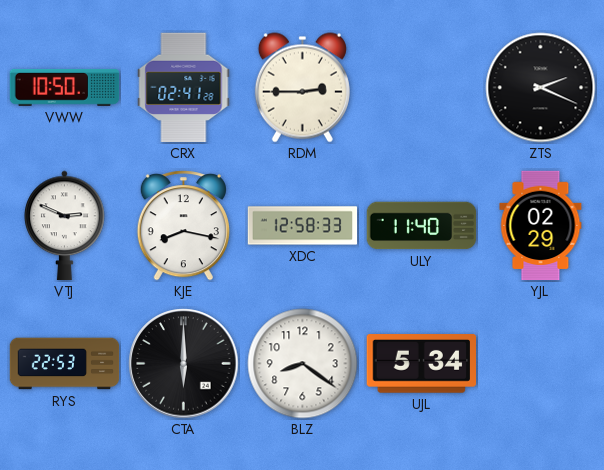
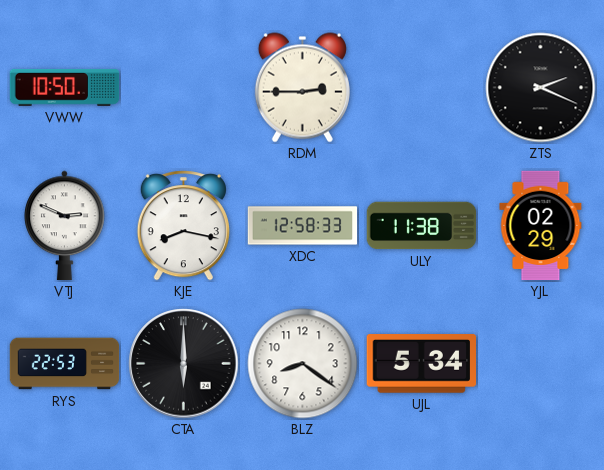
CRX: 02:41 -> none (184, 88)
ULY: 11:40 -> 11:38 (422, 226)
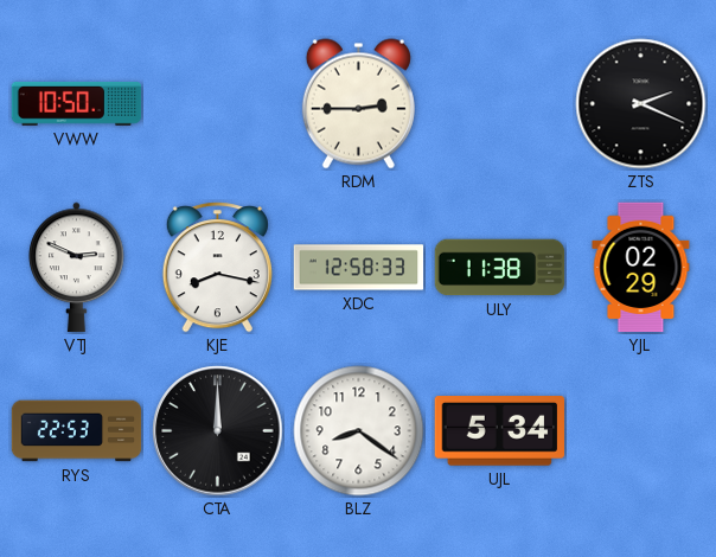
CTA: 6:00 -> 12:00 (218, 431)
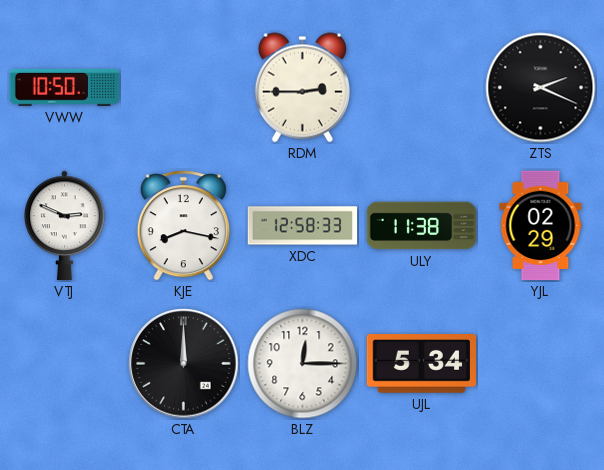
RYS: 22:53 -> none (77, 431)
BLZ: 8:21 -> 12:15 (303, 364)
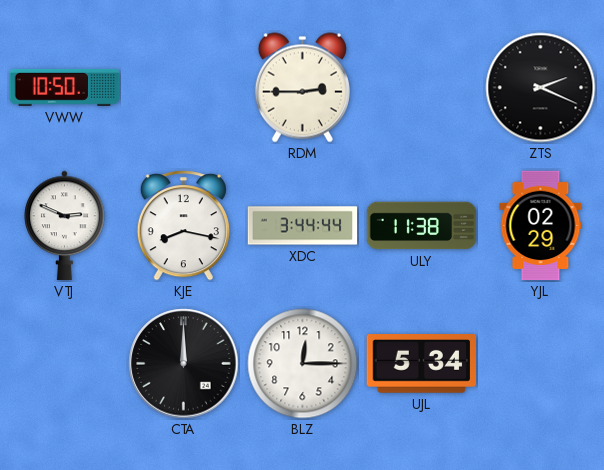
XDC: 12:58 -> 3:44 (303, 226)
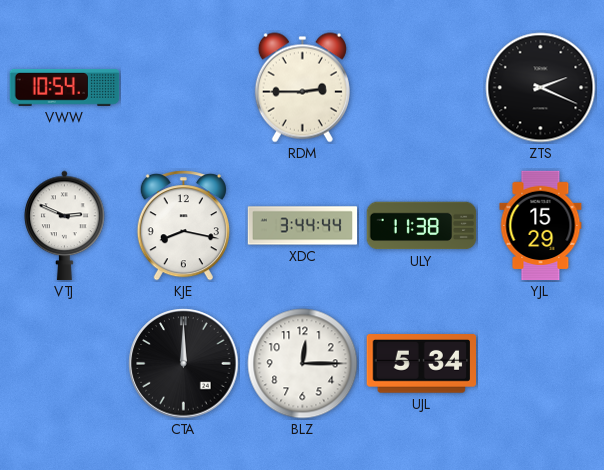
VWW: 10:50 -> 10:54 (65, 88)
YJL: 02:29 -> 15:29 (541, 226)
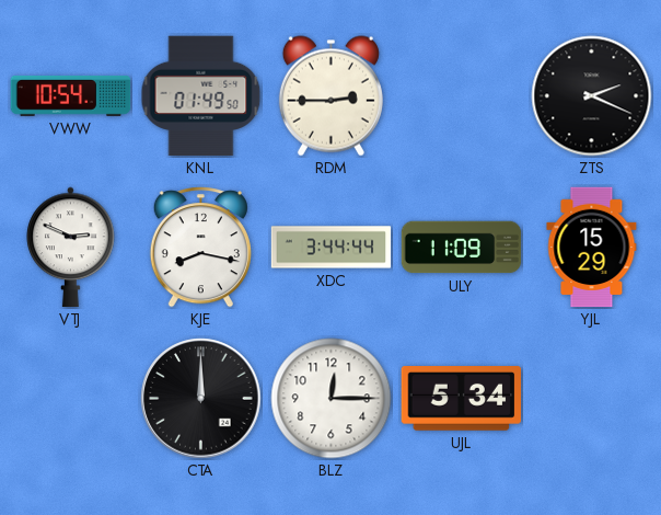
KNL: none -> 01:49 (201, 96)
ULY: 11:38 -> 11:09 (462, 248)
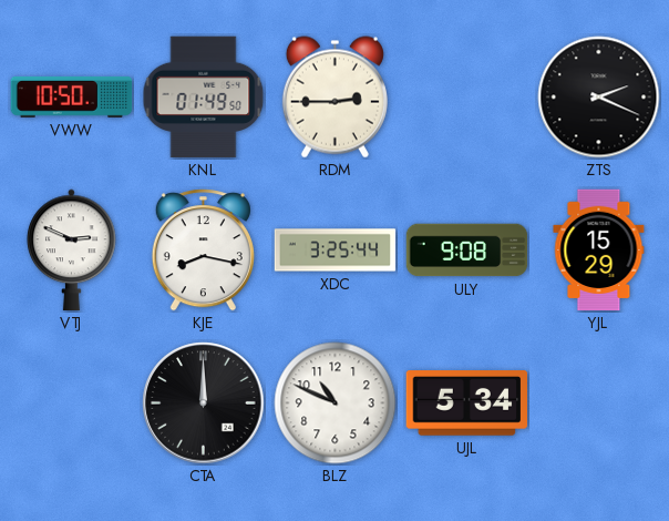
VWW: 10:54 -> 10:50 (72, 98)
XDC: 3:44 -> 3:25 (336, 251)
ULY: 11:09 -> 9:08 (467, 251)
BLZ: 12:15 -> 10:49 (336, 403)
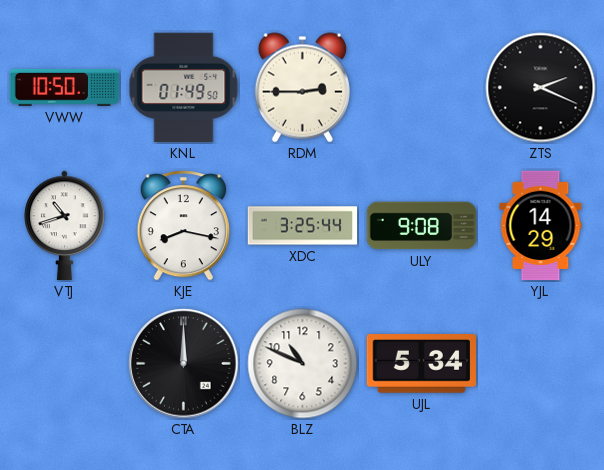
VTJ: 2:49 -> 10:42 (65, 226)
YJL: 15:29 -> 14:29 (541, 226)
